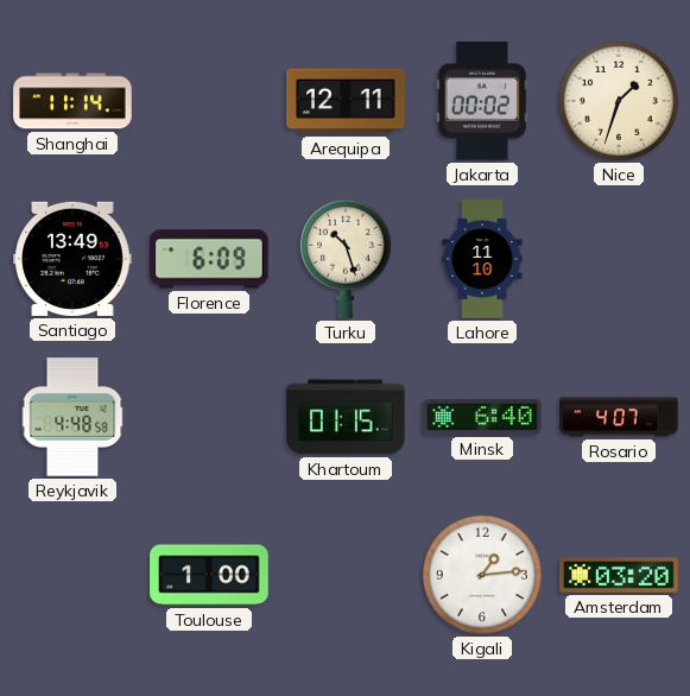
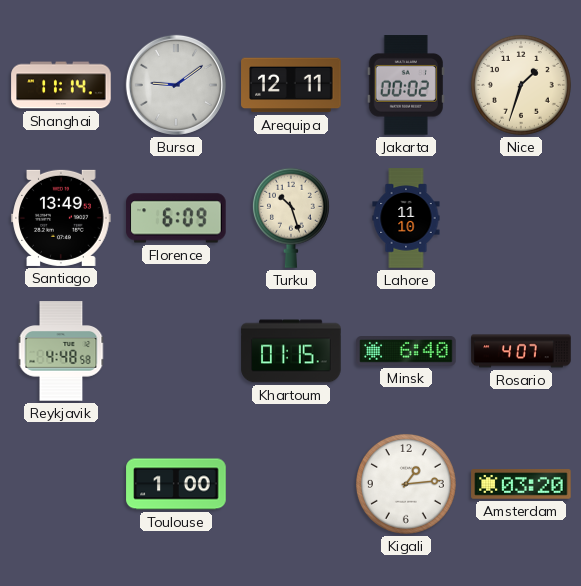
Bursa: none -> 9:09 (176, 85)
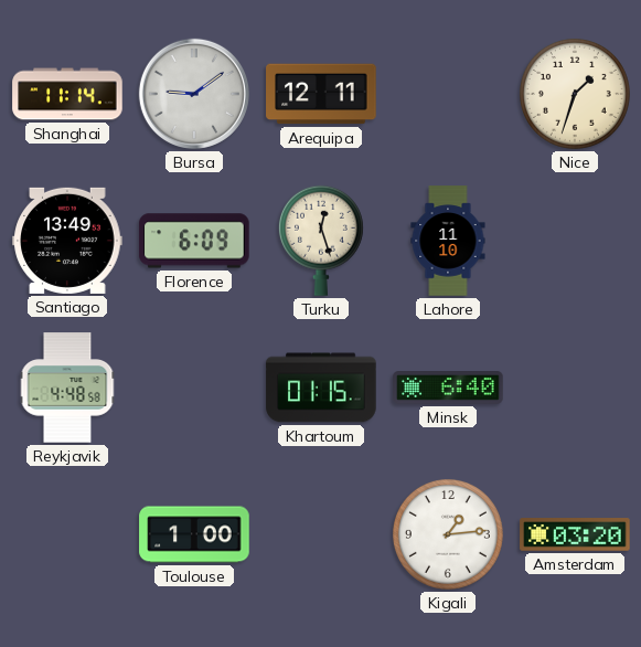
Jakarta: 00:02 -> none (406, 85)
Turku: 10:27 -> 12:27 (321, 241)
Rosario: 4:07 -> none (521, 351)
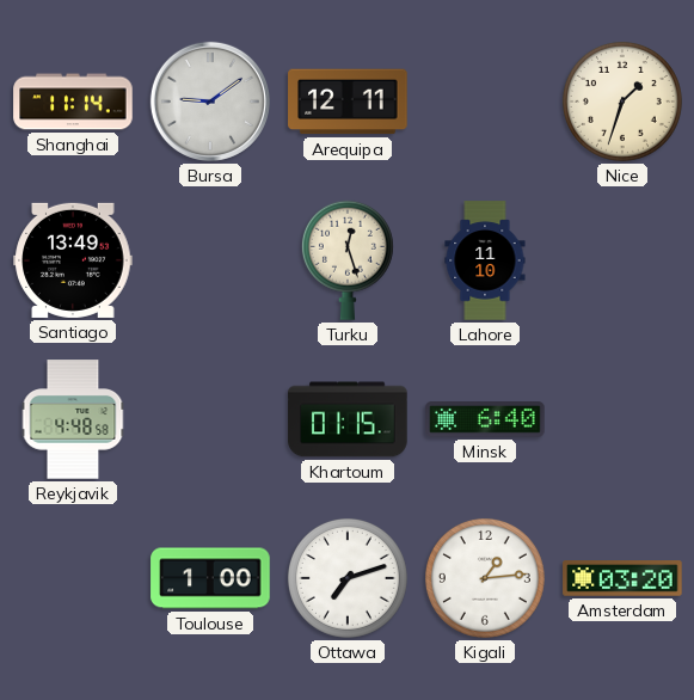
Florence: 6:09 -> none (194, 241)
Ottawa: none -> 7:12 (348, 578)
